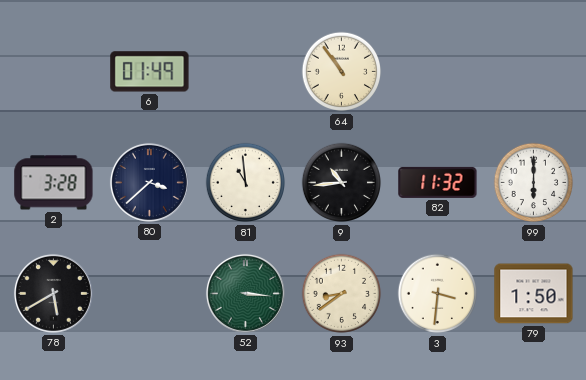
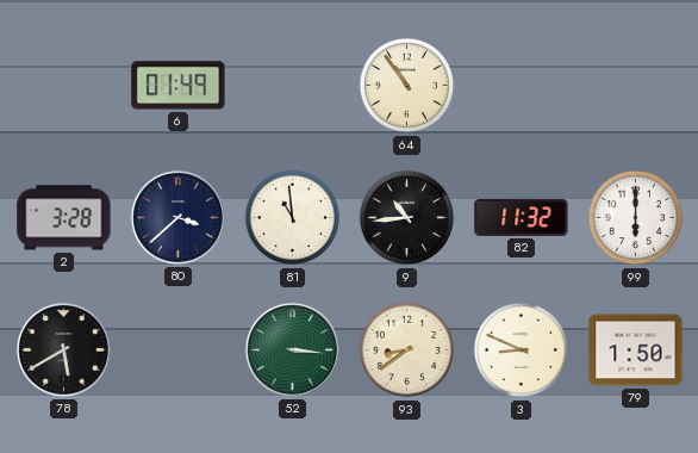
3: 3:31 -> 8:49 (522, 350)
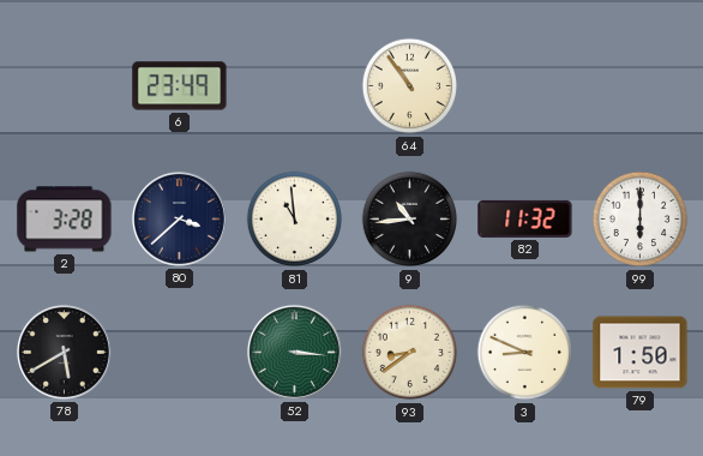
6: 01:49 -> 23:49 (180, 86)
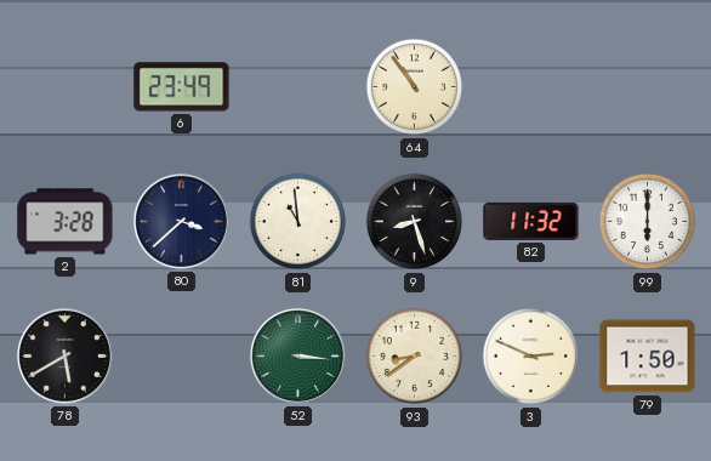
9: 10:44 -> 8:27 (415, 222)
3: 8:49 -> 2:49 (531, 357)
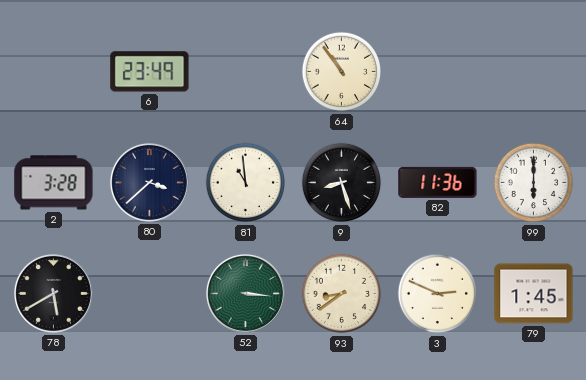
82: 11:32 -> 11:36 (438, 182)
79: 1:50 -> 1:45 (534, 294)
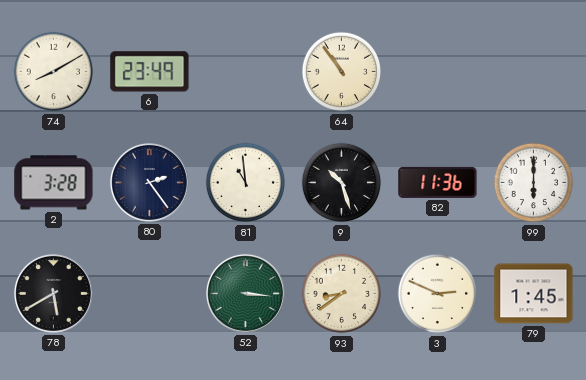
74: none -> 8:10 (54, 72)
80: 3:38 -> 2:24 (149, 182)
9: 8:27 -> 10:27 (342, 183)
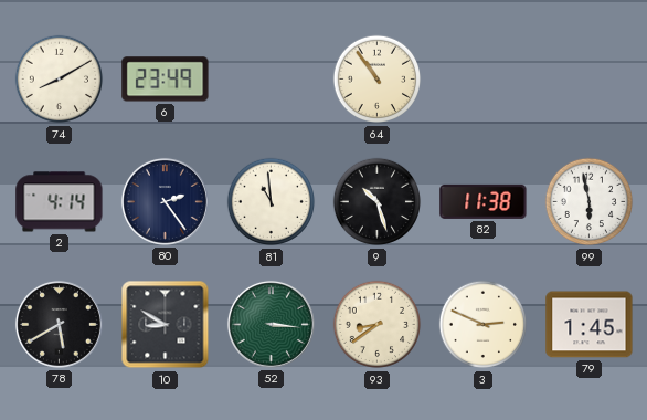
2: 3:28 -> 4:14 (60, 202)
82: 11:36 -> 11:38 (484, 201)
99: 6:00 -> 5:58 (590, 202)
10: none -> 8:50 (166, 325)
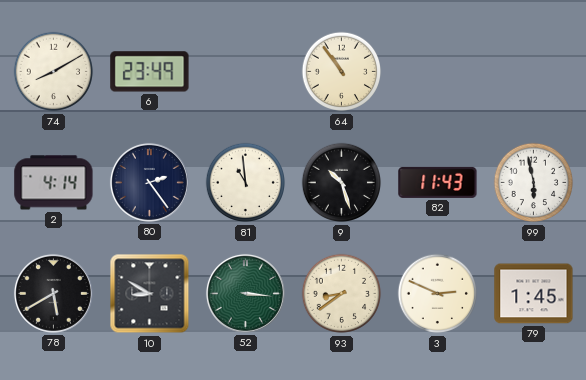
82: 11:38 -> 11:43 (438, 182)
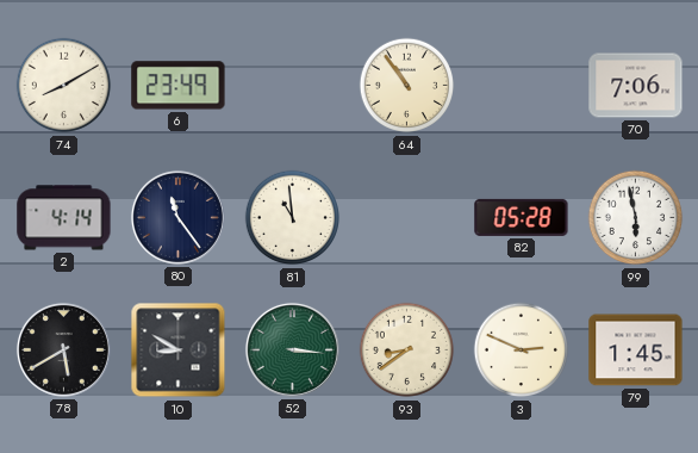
70: none -> 7:06 (636, 86)
80: 2:24 -> 11:24 (177, 217)
9: 10:27 -> none (342, 183)
82: 11:43 -> 05:28 (522, 217)
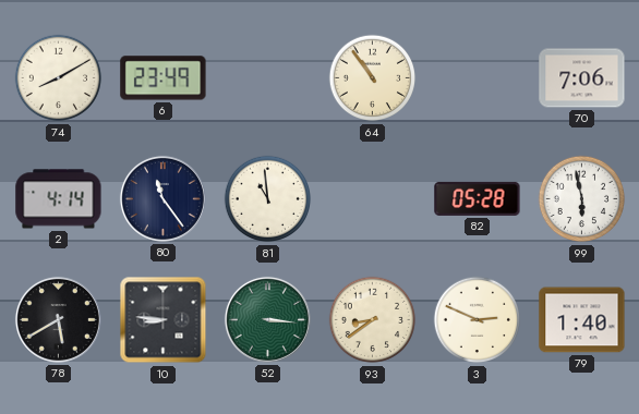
10: 8:50 -> 8:46 (164, 320)
79: 1:45 -> 1:40 (582, 320)
